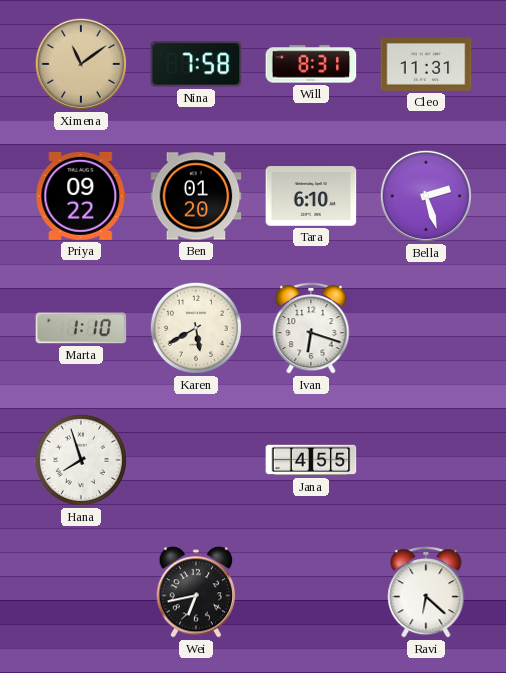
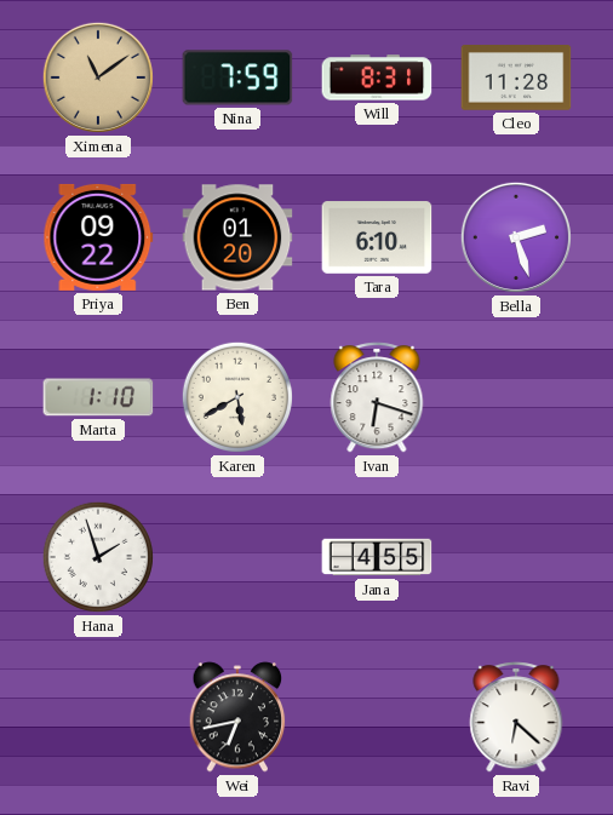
Nina: 7:58 -> 7:59 (237, 78)
Cleo: 11:31 -> 11:28 (516, 79)
Hana: 7:57 -> 1:57 (98, 557)
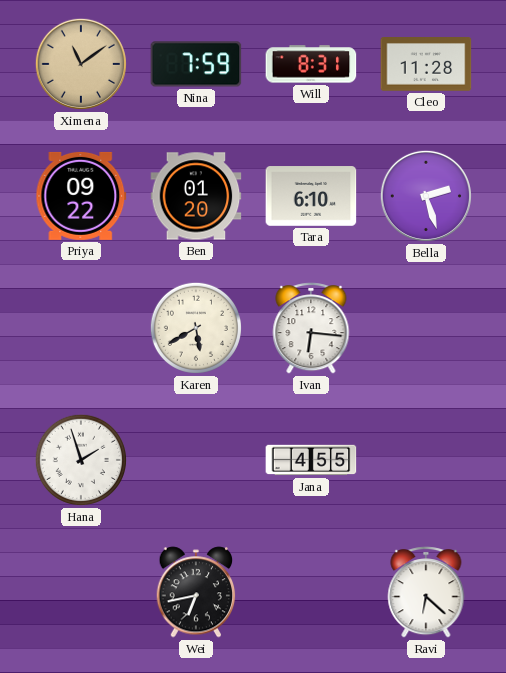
Marta: 1:10 -> none (98, 397)
Ivan: 6:18 -> 6:16 (311, 328)
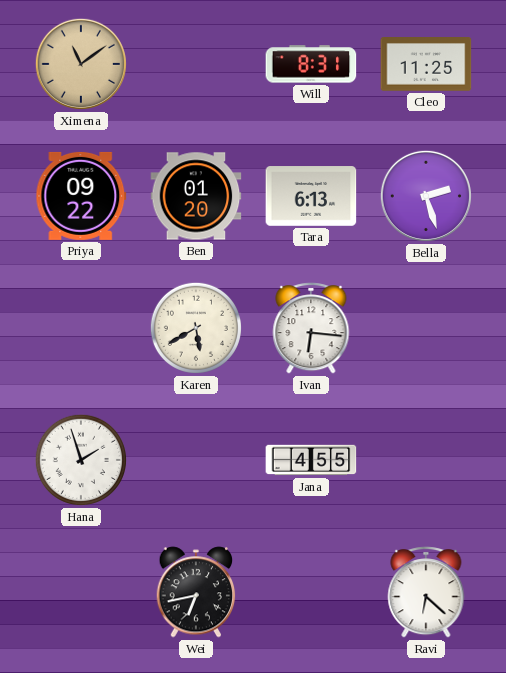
Nina: 7:59 -> none (196, 64)
Cleo: 11:28 -> 11:25 (426, 65)
Tara: 6:10 -> 6:13 (311, 196)
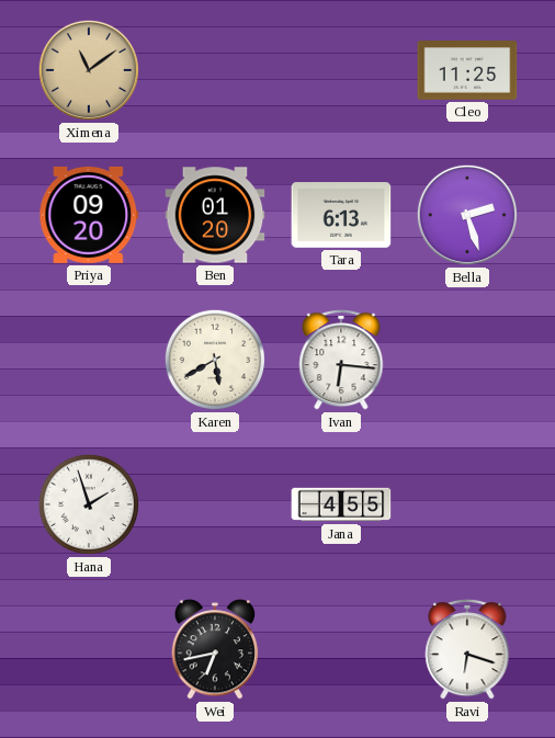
Will: 8:31 -> none (311, 64)
Priya: 09:22 -> 09:20 (89, 215)
Ravi: 6:22 -> 6:18 (467, 649)
